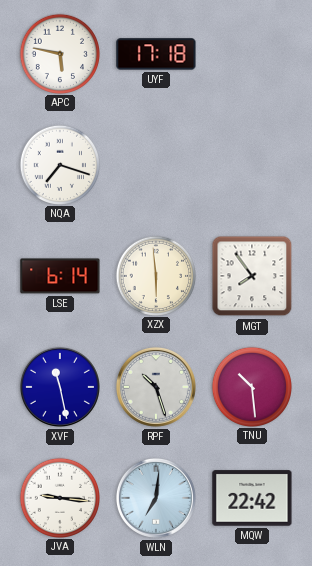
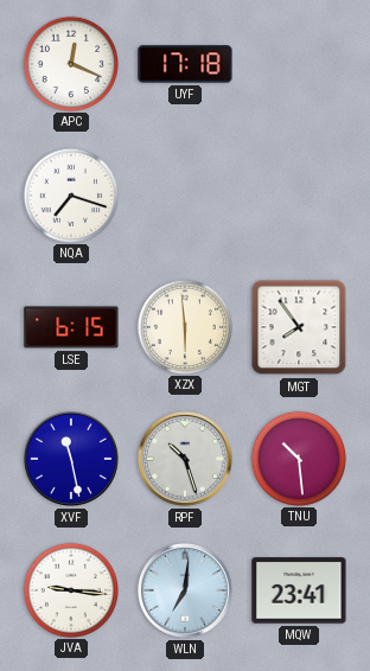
APC: 5:47 -> 12:19 (70, 63)
LSE: 6:14 -> 6:15 (71, 327)
MQW: 22:42 -> 23:41 (299, 590)
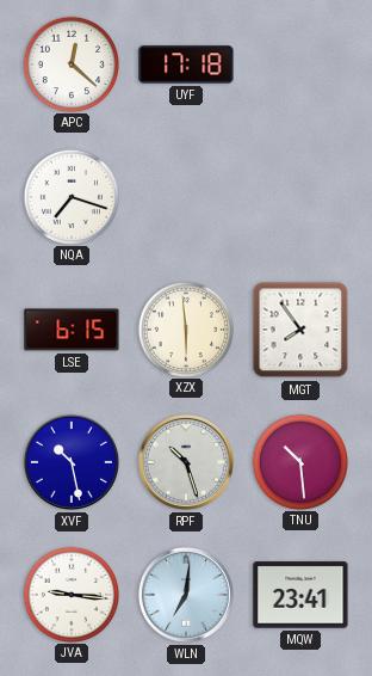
APC: 12:19 -> 12:22 (70, 63)
XVF: 11:28 -> 10:28 (72, 462)
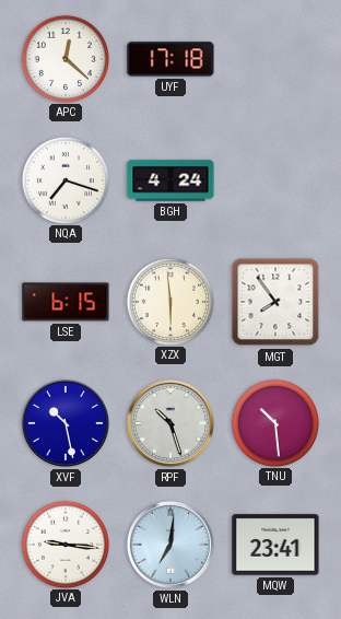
BGH: none -> 4:24 (170, 180)
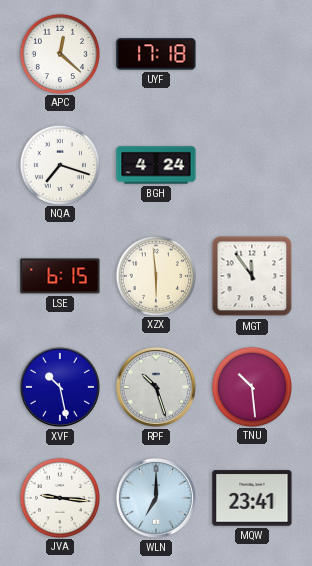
MGT: 7:54 -> 11:54 (252, 276)
WLN: 7:01 -> 7:00 (156, 498)
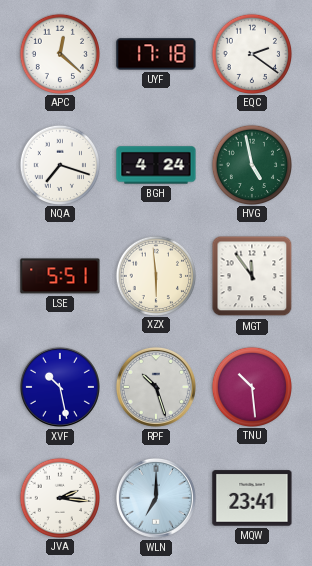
EQC: none -> 2:21 (251, 53)
HVG: none -> 4:58 (251, 164)
LSE: 6:15 -> 5:51 (60, 276)
JVA: 9:16 -> 2:16 (59, 497)
